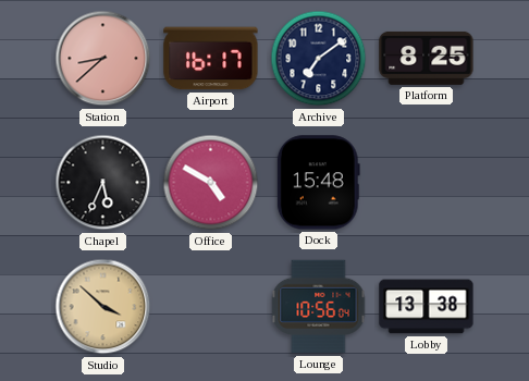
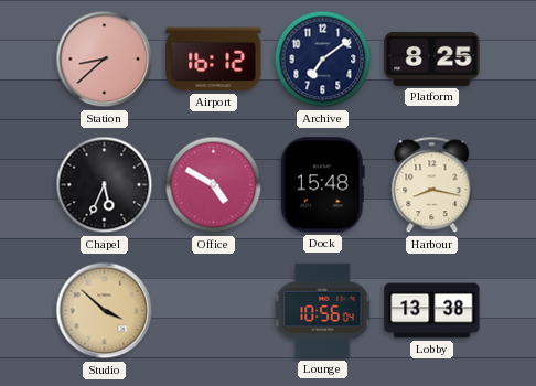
Airport: 16:17 -> 16:12 (214, 60)
Harbour: none -> 8:17 (432, 185)
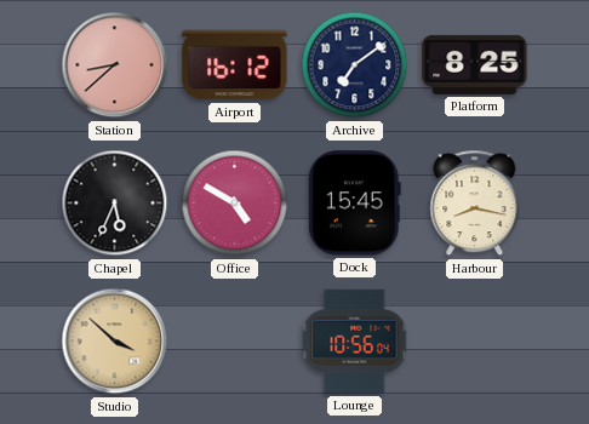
Dock: 15:48 -> 15:45 (354, 204)
Lobby: 13:38 -> none (432, 311)
